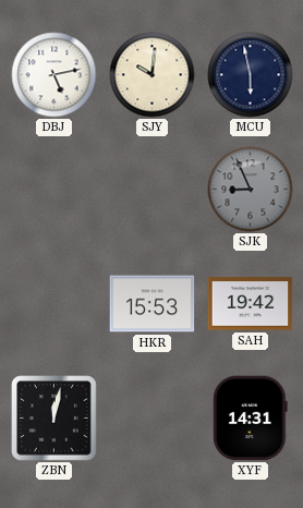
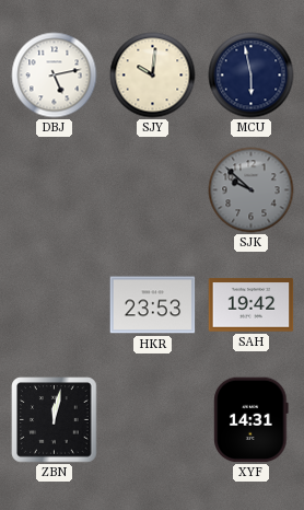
SJK: 8:56 -> 9:52 (252, 190)
HKR: 15:53 -> 23:53 (153, 305)
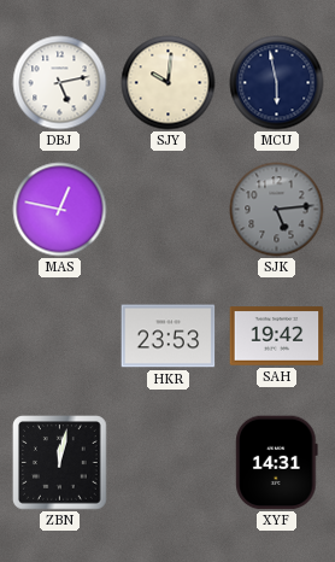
MAS: none -> 12:47 (60, 210)
SJK: 9:52 -> 5:14 (277, 210)
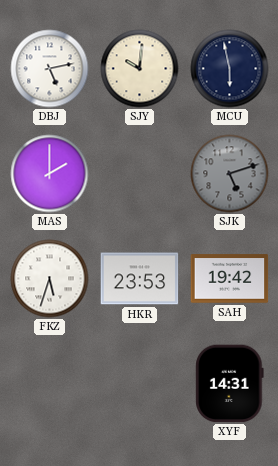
MAS: 12:47 -> 2:00 (50, 174)
SJK: 5:14 -> 5:12 (230, 174)
FKZ: none -> 5:33 (50, 279)
ZBN: 12:02 -> none (60, 463)
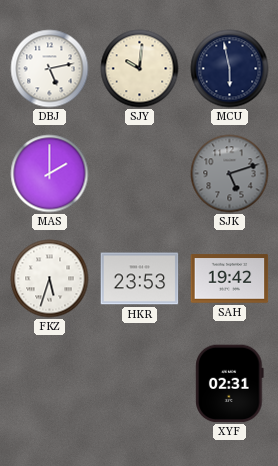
XYF: 14:31 -> 02:31 (230, 384)
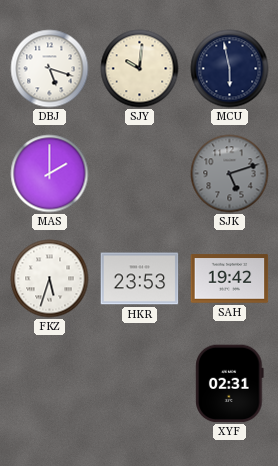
DBJ: 5:13 -> 5:18 (50, 69)
